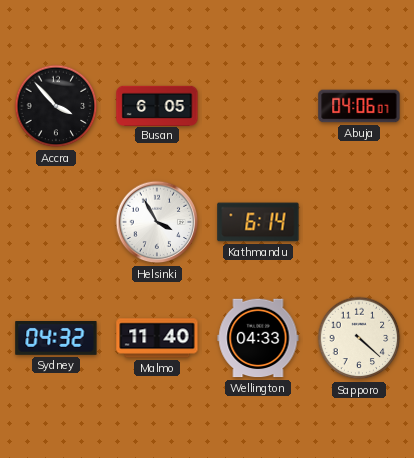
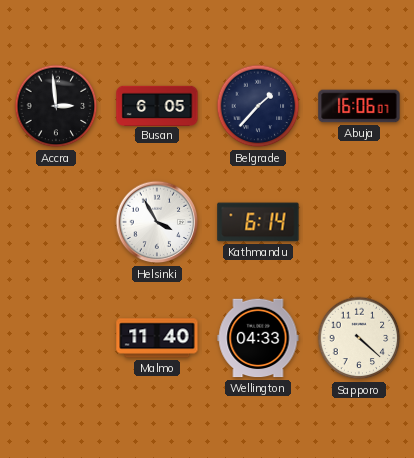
Accra: 3:53 -> 2:59 (56, 106)
Belgrade: none -> 1:37 (258, 106)
Abuja: 04:06 -> 16:06 (359, 106)
Sydney: 04:32 -> none (56, 339)
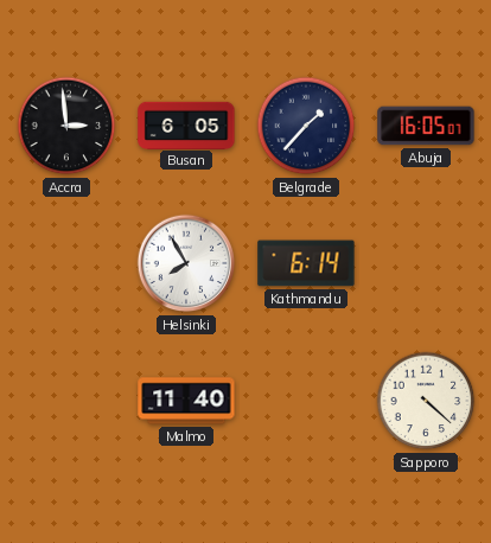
Abuja: 16:06 -> 16:05 (426, 126)
Helsinki: 3:55 -> 7:55 (186, 263)
Wellington: 04:33 -> none (258, 338)
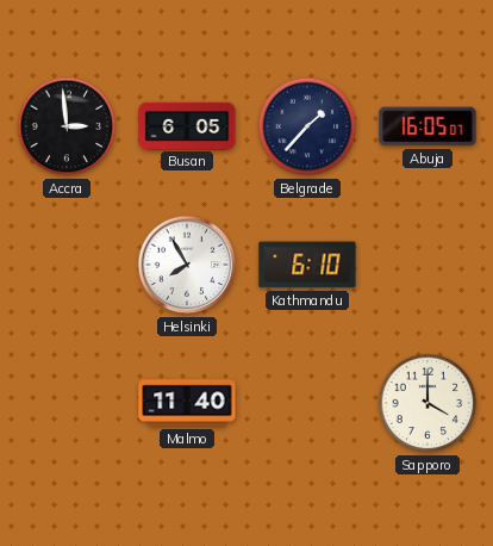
Kathmandu: 6:14 -> 6:10 (307, 265)
Sapporo: 4:22 -> 4:00 (428, 403)
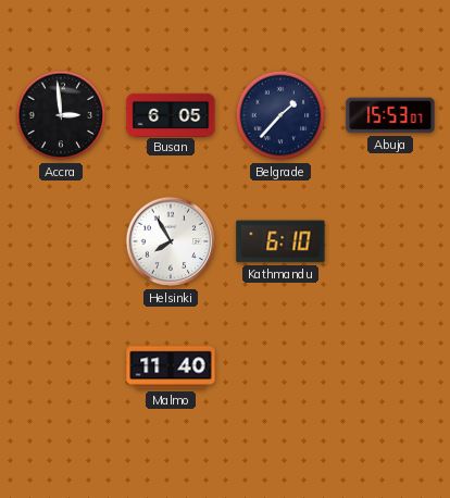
Abuja: 16:05 -> 15:53 (390, 115)
Sapporo: 4:00 -> none (428, 403)
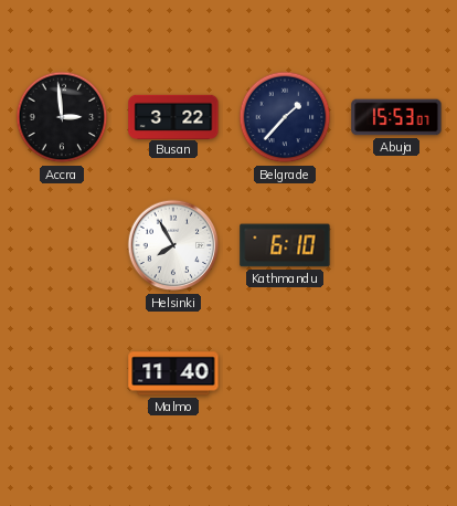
Busan: 6:05 -> 3:22 (173, 116)
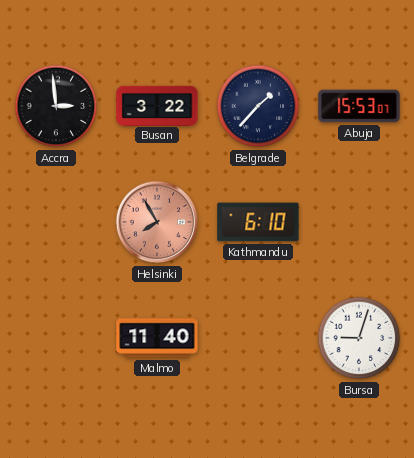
Helsinki dial: white -> salmon (157, 222)
Bursa: none -> 9:03 (359, 338)
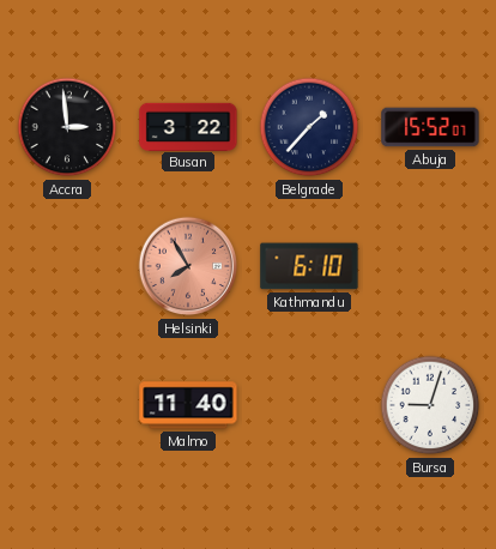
Abuja: 15:53 -> 15:52 (430, 127)
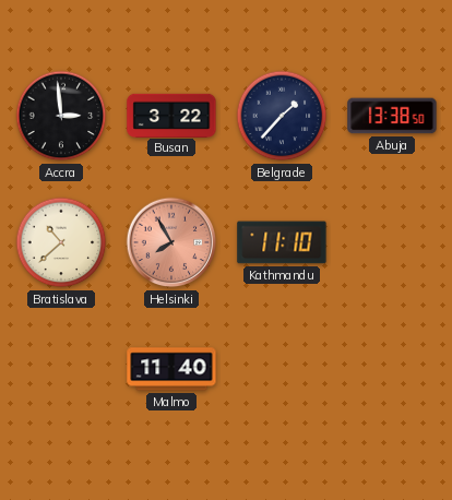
Abuja: 15:52 -> 13:38 (392, 116)
Bratislava: none -> 10:38 (61, 242)
Kathmandu: 6:10 -> 11:10 (282, 242)
Bursa: 9:03 -> none (430, 405)
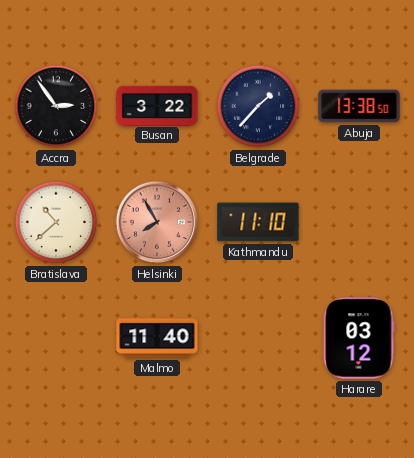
Accra: 2:59 -> 2:54 (56, 106)
Harare: none -> 03:12 (359, 338)
